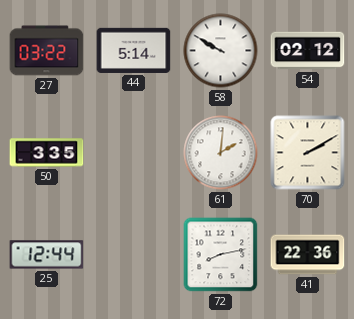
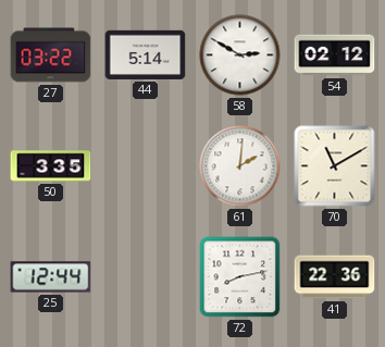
58: 9:50 -> 2:50 (240, 55)
70: 2:10 -> 11:10 (335, 166)
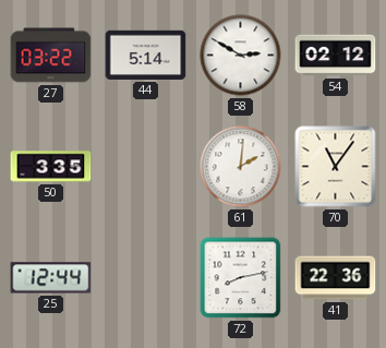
70: 11:10 -> 11:06 (336, 167)
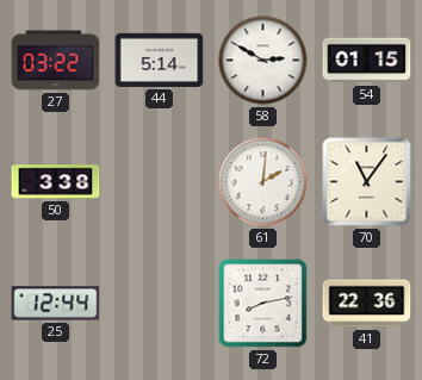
54: 02:12 -> 01:15 (367, 61)
50: 3:35 -> 3:38 (56, 182)
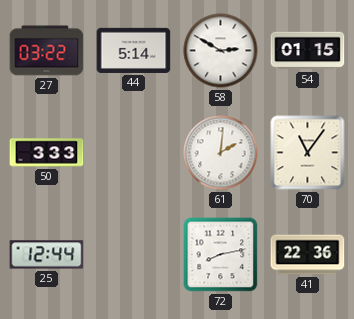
50: 3:38 -> 3:33 (47, 153)
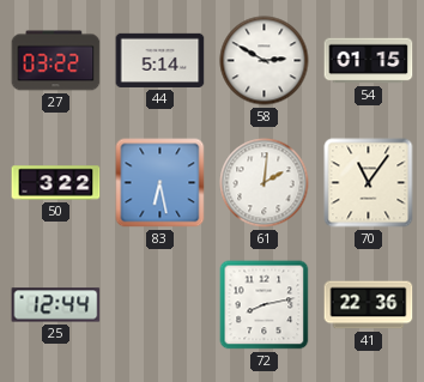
50: 3:33 -> 3:22 (56, 183)
83: none -> 6:28 (160, 183)
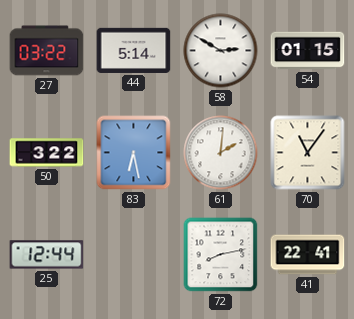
41: 22:36 -> 22:41 (308, 255)
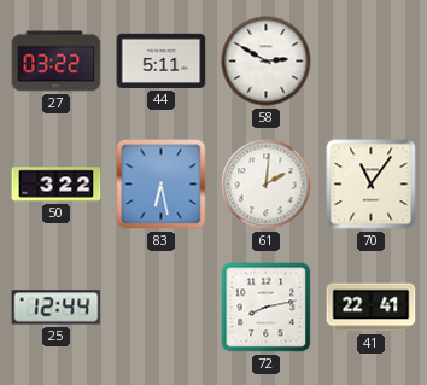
44: 5:14 -> 5:11 (162, 60)
54: 01:15 -> none (308, 51)
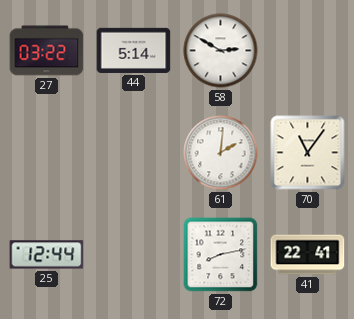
44: 5:11 -> 5:14 (134, 50)
50: 3:22 -> none (57, 185)
83: 6:28 -> none (162, 185)
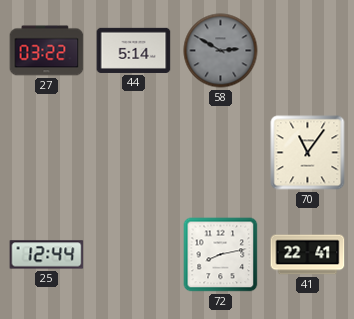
58 dial: white -> grey (221, 51)
61: 2:01 -> none (221, 153)
